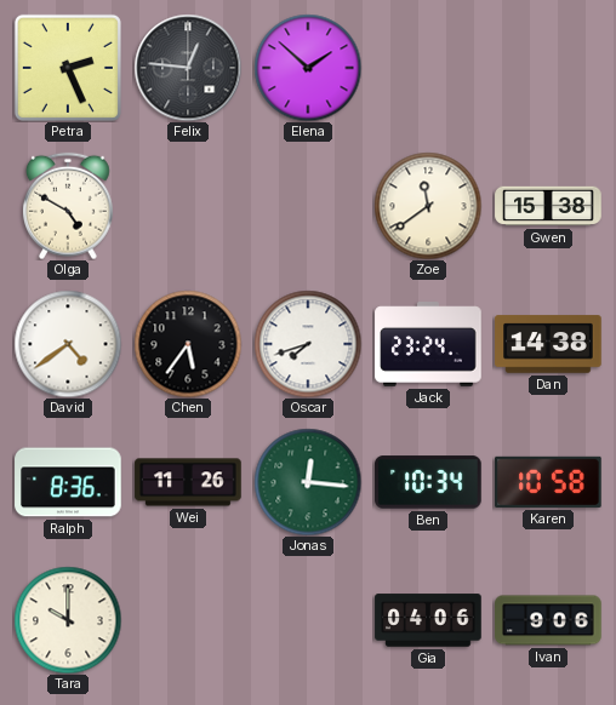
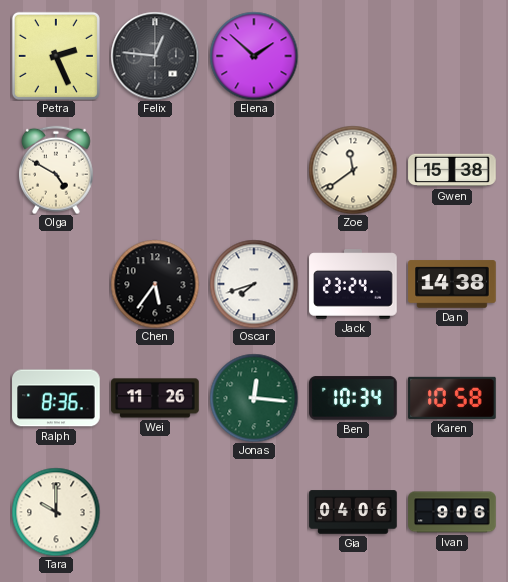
David: 4:39 -> none (68, 344)
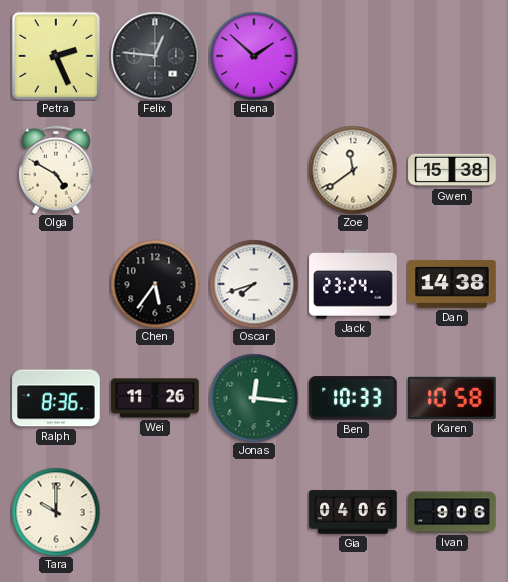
Ben: 10:34 -> 10:33 (353, 398)
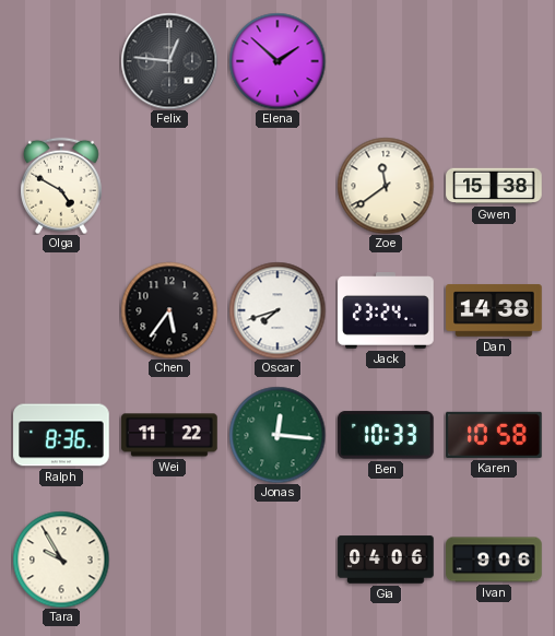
Petra: 2:26 -> none (56, 56)
Wei: 11:26 -> 11:22 (169, 435)
Tara: 10:00 -> 9:55 (61, 560)
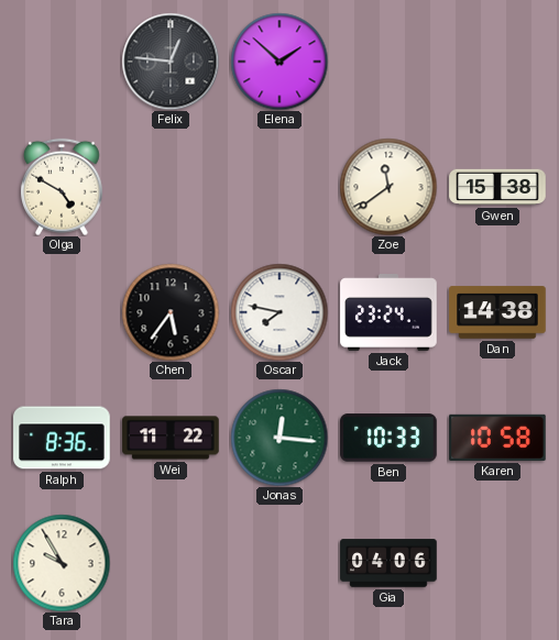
Oscar: 7:42 -> 7:47 (279, 312)
Ivan: 9:06 -> none (494, 560)
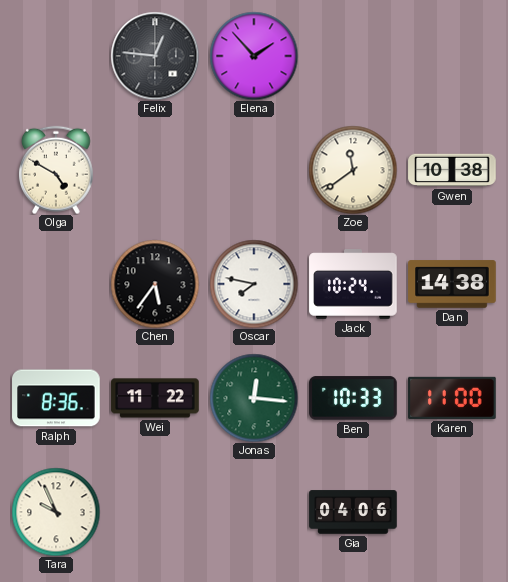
Elena: 1:52 -> 1:53 (254, 56)
Gwen: 15:38 -> 10:38 (452, 170)
Jack: 23:24 -> 10:24 (353, 284)
Karen: 10:58 -> 11:00 (452, 398)
Tara: 9:55 -> 9:56 (56, 512)
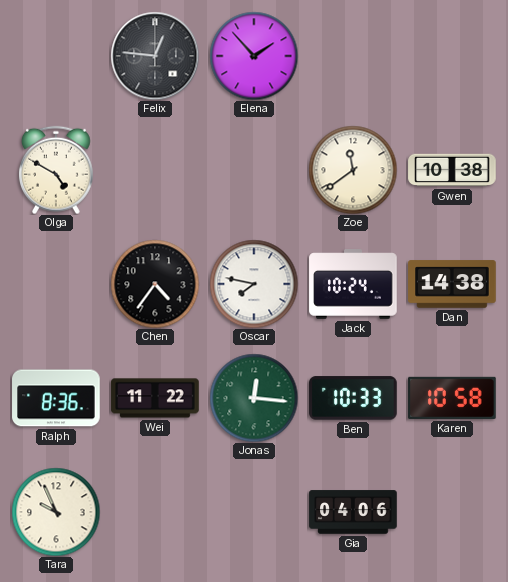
Chen: 5:36 -> 4:36 (155, 284)
Karen: 11:00 -> 10:58 (452, 398)
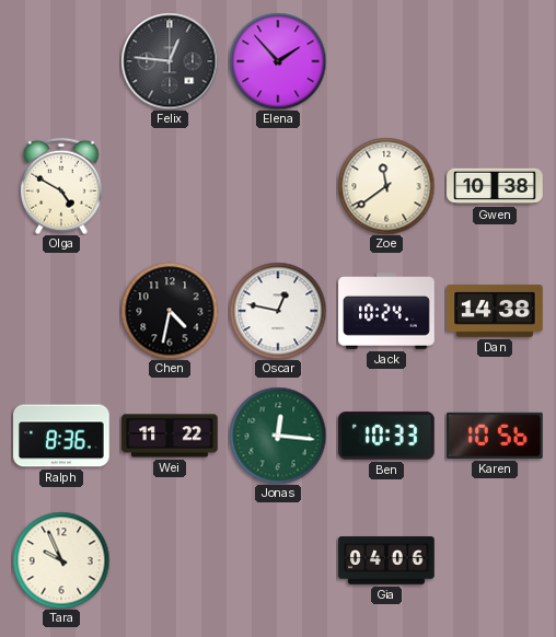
Chen: 4:36 -> 4:32 (170, 311)
Oscar: 7:47 -> 12:47 (278, 311)
Karen: 10:58 -> 10:56 (495, 436)
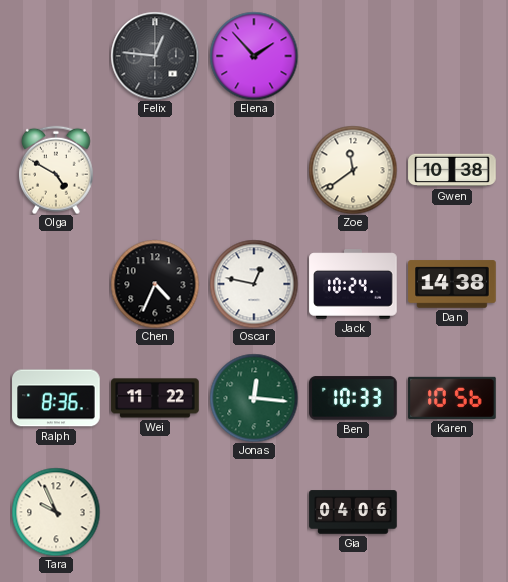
Chen: 4:32 -> 4:34 (155, 284)
